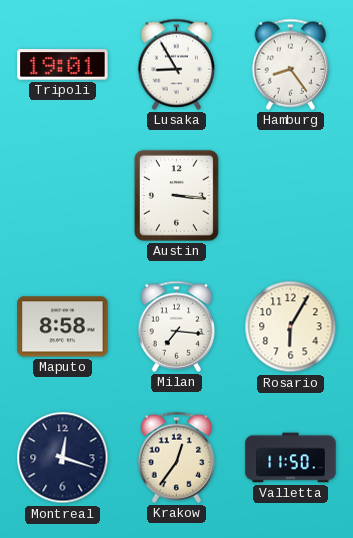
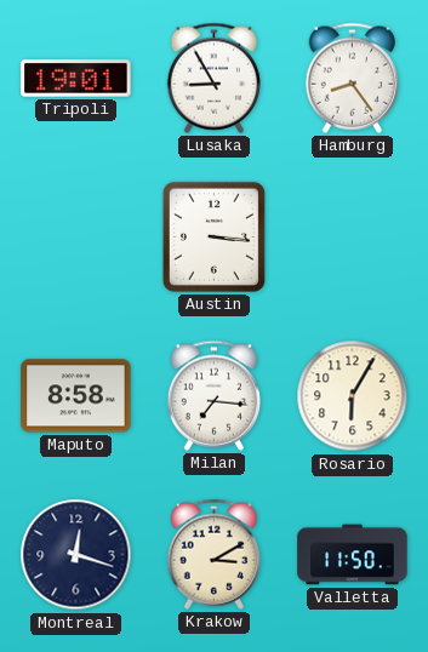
Krakow: 12:36 -> 3:10 (215, 554)
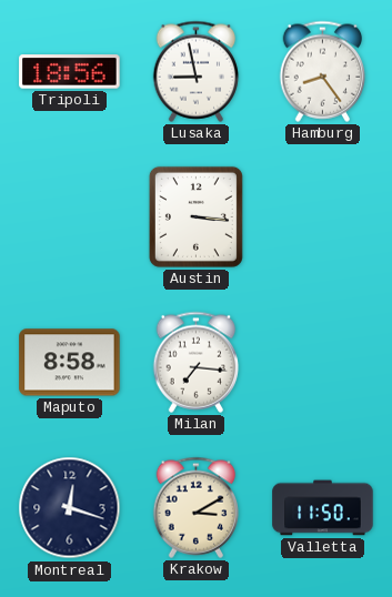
Tripoli: 19:01 -> 18:56 (70, 72)
Lusaka: 8:55 -> 8:58 (197, 71)
Rosario: 6:05 -> none (353, 396)
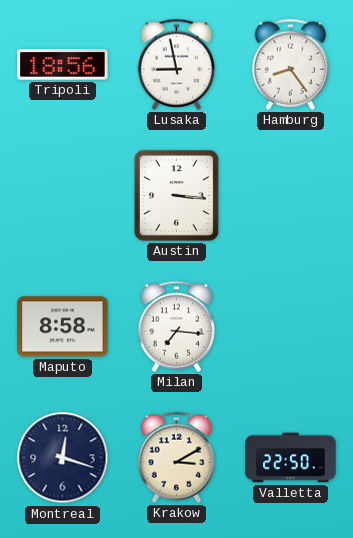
Valletta: 11:50 -> 22:50 (291, 458)
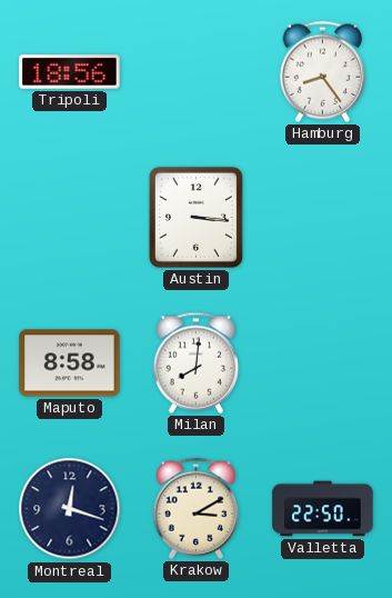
Lusaka: 8:58 -> none (177, 64)
Milan: 7:16 -> 8:01 (197, 362)
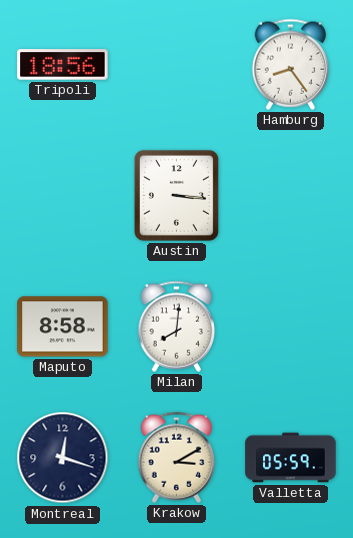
Valletta: 22:50 -> 05:59 (291, 458)
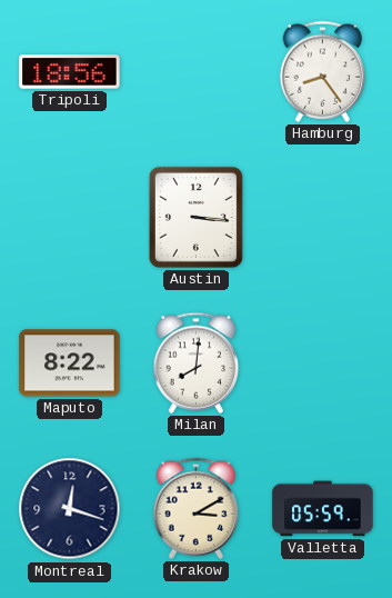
Maputo: 8:58 -> 8:22 (70, 363)
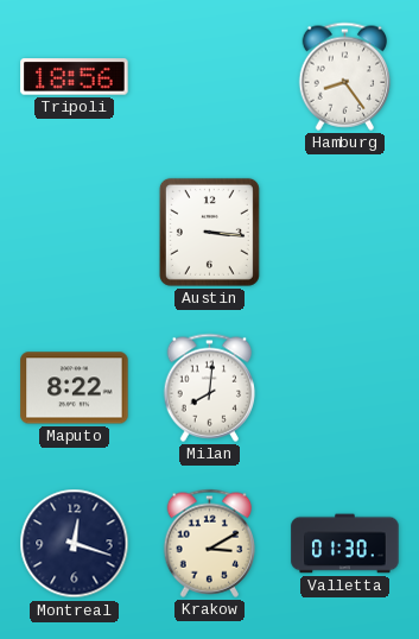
Valletta: 05:59 -> 01:30 (345, 544)
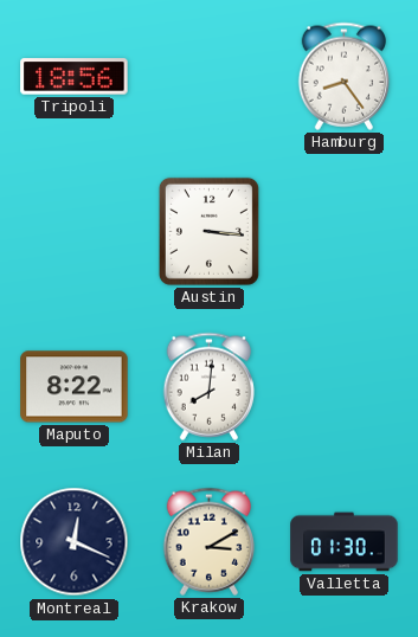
Montreal: 12:18 -> 12:19 (75, 542)
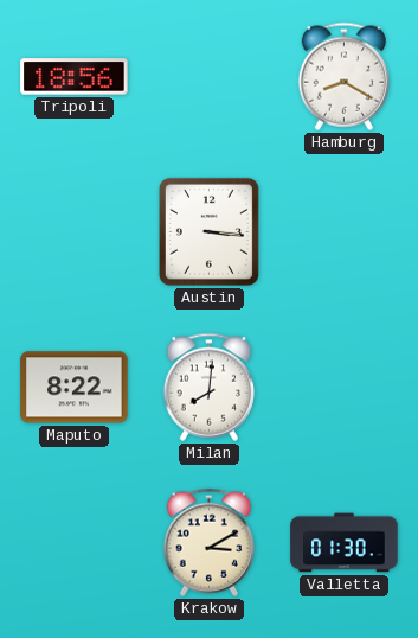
Hamburg: 8:24 -> 8:20 (345, 76)
Montreal: 12:19 -> none (75, 542)
